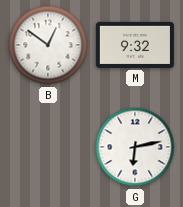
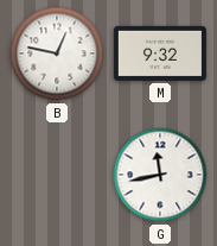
B: 12:51 -> 12:47 (57, 53)
G: 6:13 -> 11:43 (160, 175)
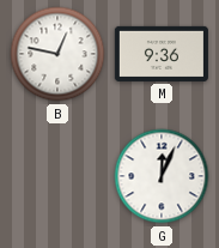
M: 9:32 -> 9:36 (162, 54)
G: 11:43 -> 12:04 (162, 176)
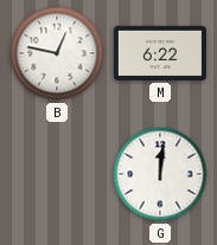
M: 9:36 -> 6:22 (160, 53)
G: 12:04 -> 12:01 (160, 174)
